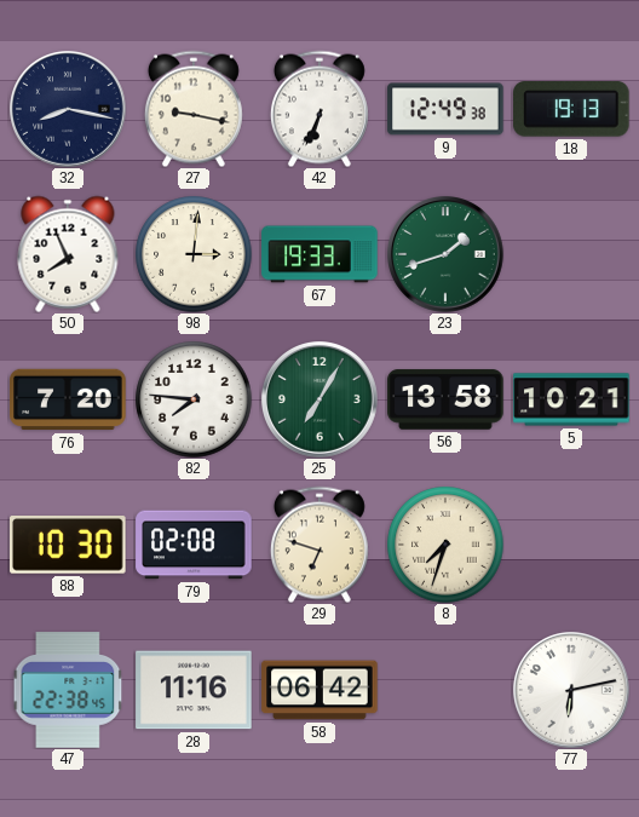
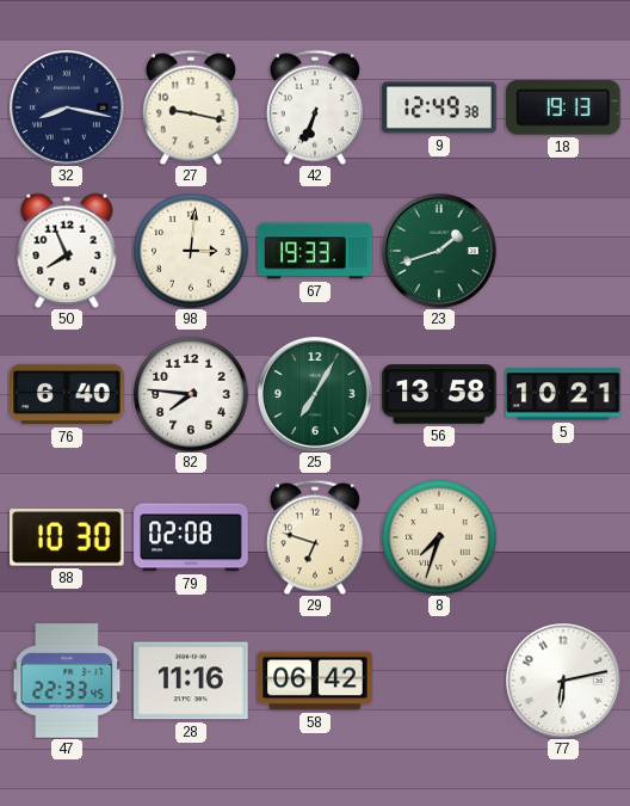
76: 7:20 -> 6:40 (67, 394)
47: 22:38 -> 22:33 (67, 681)
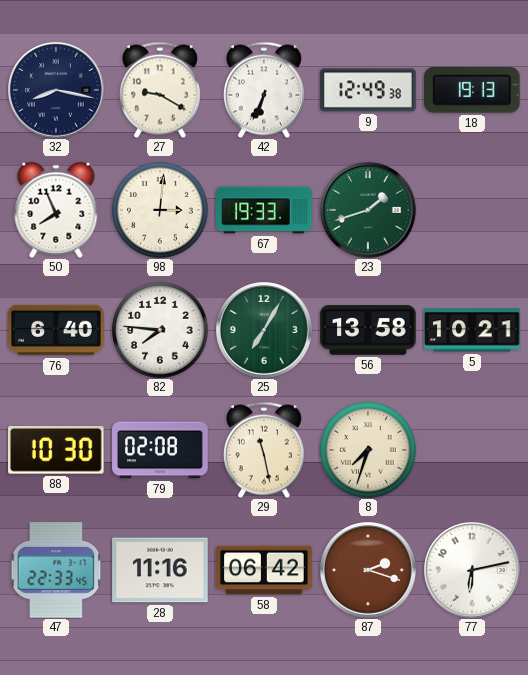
27: 9:17 -> 9:20 (160, 90)
29: 6:48 -> 11:28 (264, 450)
87: none -> 2:18 (369, 571)
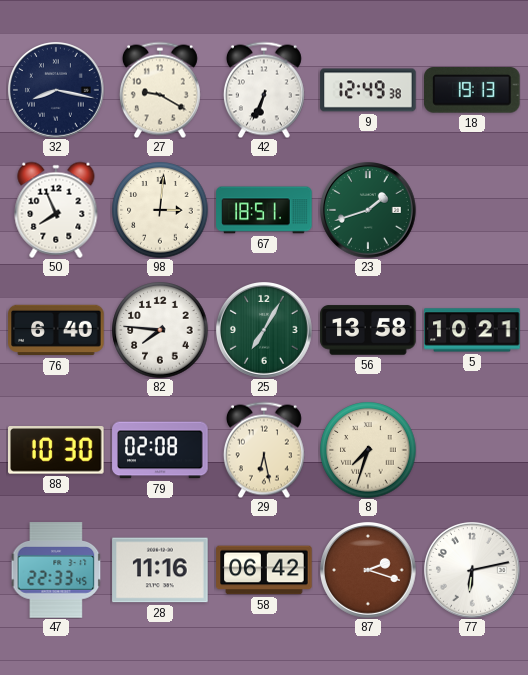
67: 19:33 -> 18:51 (264, 210)
29: 11:28 -> 6:28 (264, 450)
